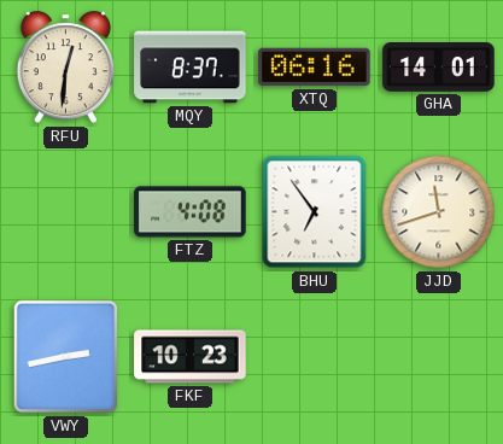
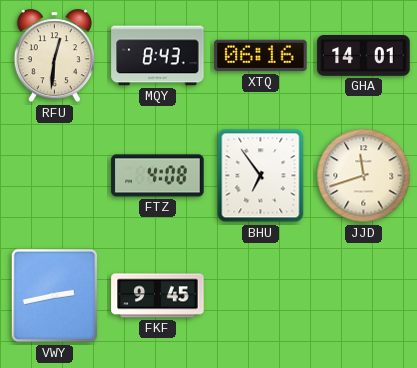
MQY: 8:37 -> 8:43 (158, 56)
FKF: 10:23 -> 9:45 (158, 296)
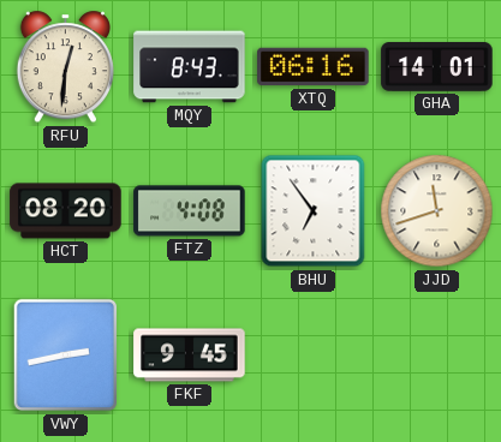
HCT: none -> 08:20 (66, 211)
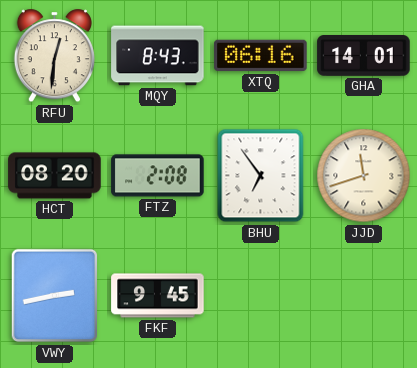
FTZ: 4:08 -> 2:08 (158, 176)
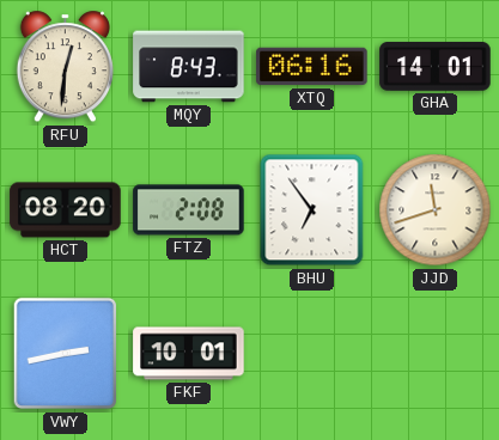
FKF: 9:45 -> 10:01 (189, 354)
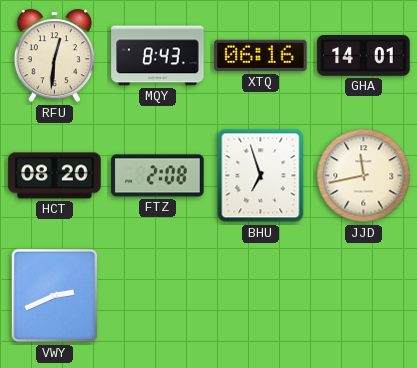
BHU: 6:54 -> 6:57 (261, 176)
JJD: 11:42 -> 11:43 (364, 176)
VWY: 2:43 -> 2:41 (55, 296)
FKF: 10:01 -> none (189, 354)
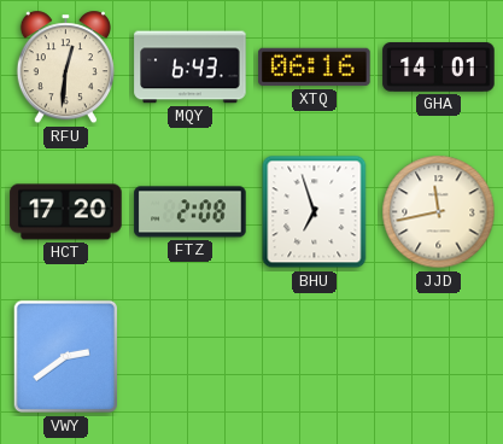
MQY: 8:43 -> 6:43 (191, 68)
HCT: 08:20 -> 17:20 (66, 212)
VWY: 2:41 -> 2:39 (66, 357)
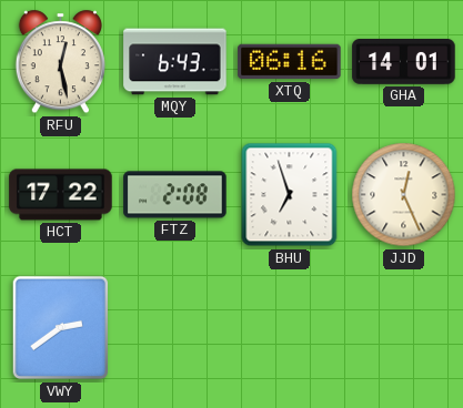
RFU: 12:31 -> 12:28 (60, 62)
HCT: 17:20 -> 17:22 (61, 195)
JJD: 11:43 -> 12:26 (404, 195)
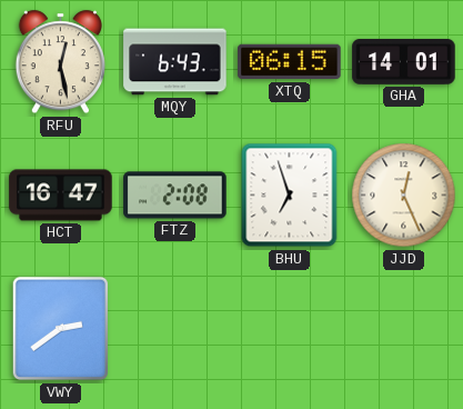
XTQ: 06:16 -> 06:15 (290, 62)
HCT: 17:22 -> 16:47 (61, 196)
